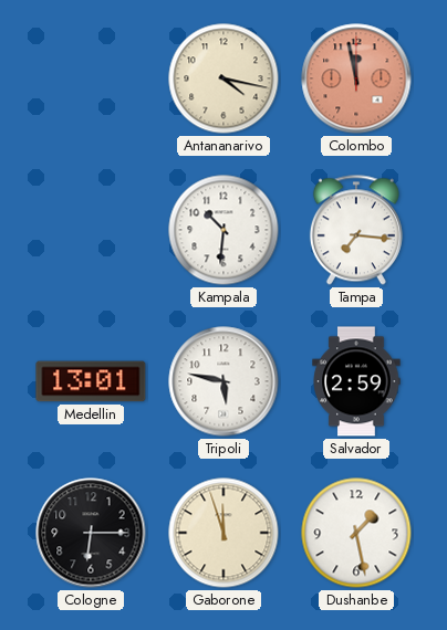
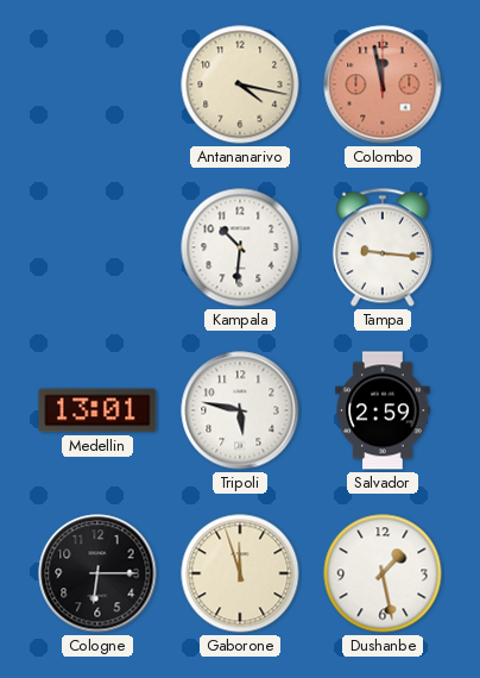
Tampa: 7:16 -> 9:16 (383, 247)
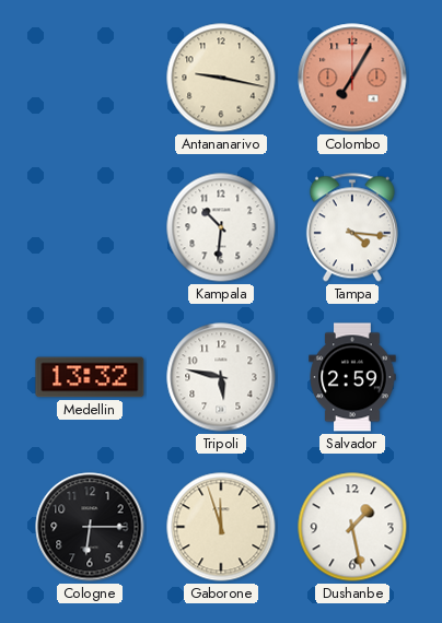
Antananarivo: 4:17 -> 9:17 (221, 78)
Colombo: 11:58 -> 7:05 (352, 78)
Tampa: 9:16 -> 4:16 (352, 227)
Medellin: 13:01 -> 13:32 (90, 377)
